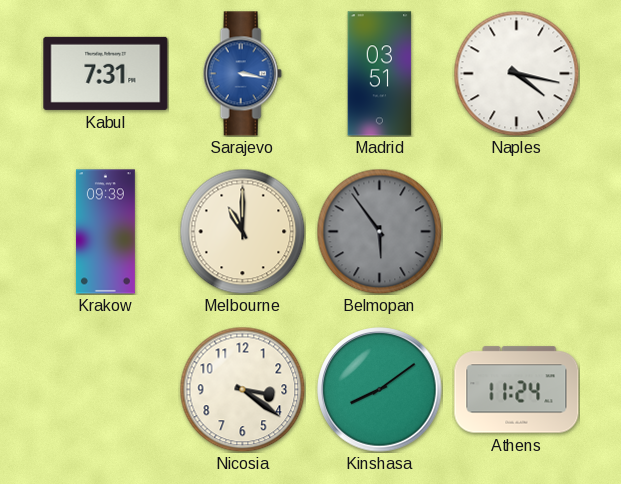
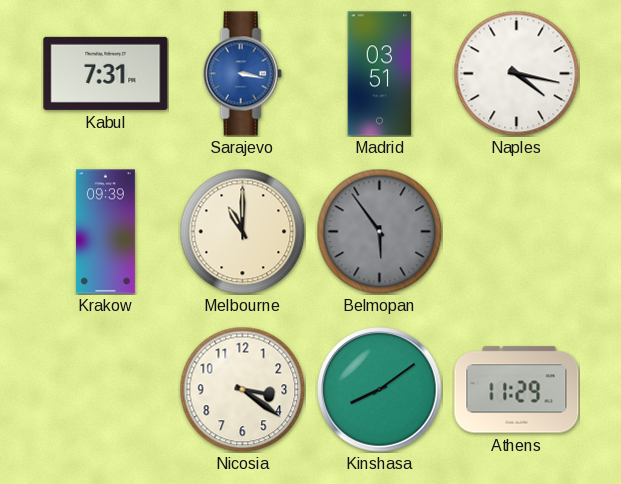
Athens: 11:24 -> 11:29 (517, 390)
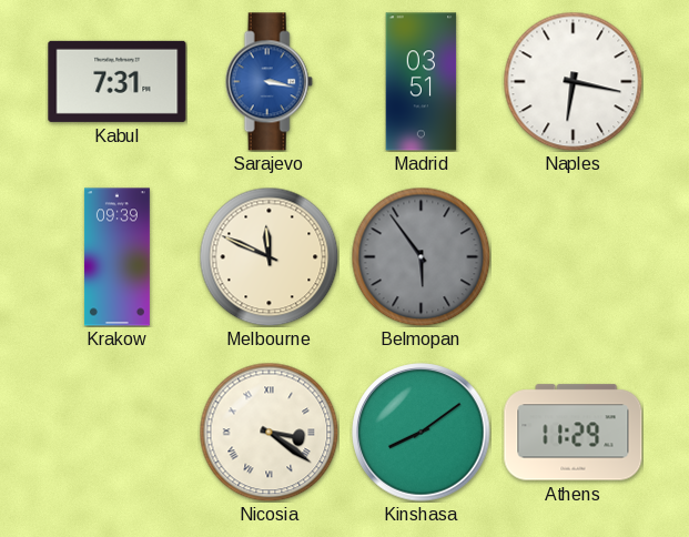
Naples: 4:17 -> 6:17 (573, 81)
Melbourne: 11:00 -> 11:49 (268, 256)
Nicosia numerals: Arabic -> Roman (268, 432)
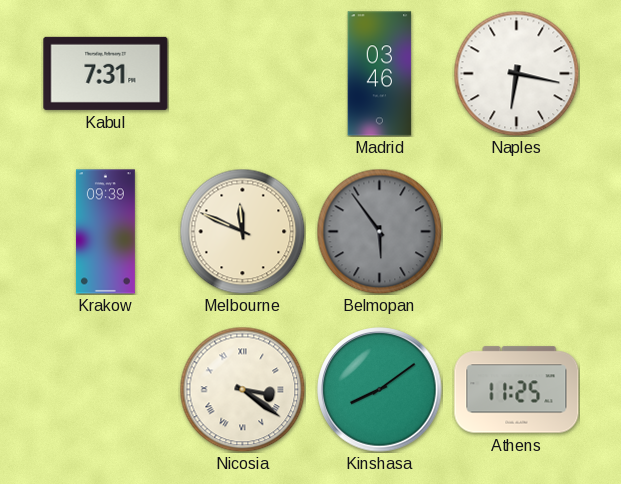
Sarajevo: 3:17 -> none (268, 82)
Madrid: 03:51 -> 03:46 (380, 74)
Athens: 11:29 -> 11:25 (517, 390)
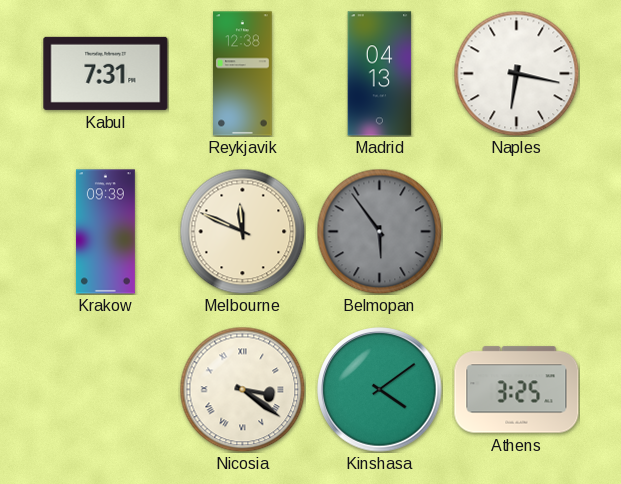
Reykjavik: none -> 12:38 (243, 74)
Madrid: 03:46 -> 04:13 (380, 74)
Kinshasa: 8:09 -> 4:09 (380, 390)
Athens: 11:25 -> 3:25 (517, 390)
